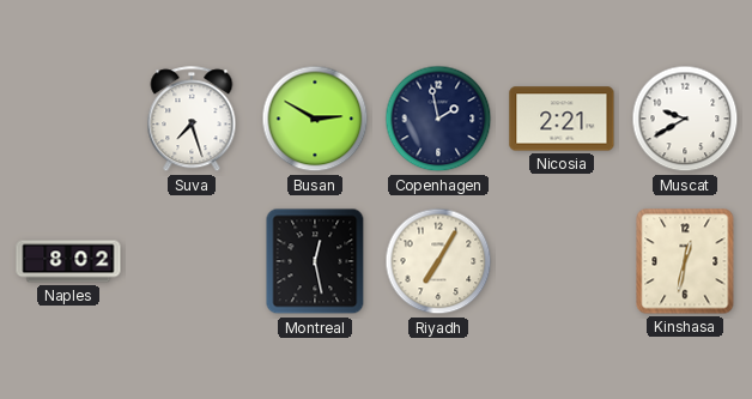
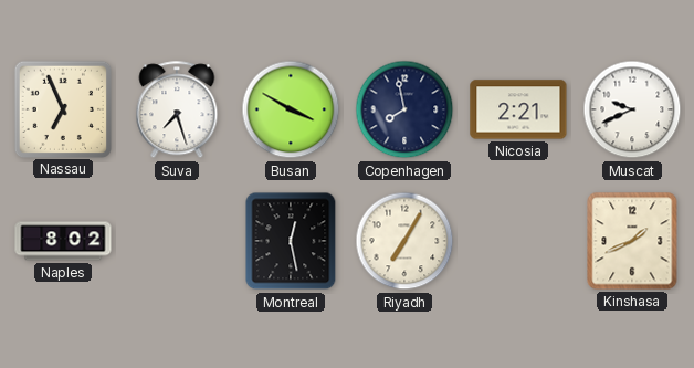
Nassau: none -> 6:56 (62, 108)
Busan: 2:50 -> 3:50 (291, 109)
Copenhagen: 1:58 -> 7:58 (404, 109)
Muscat: 9:40 -> 9:41 (632, 109)
Kinshasa: 12:32 -> 1:41 (632, 241)
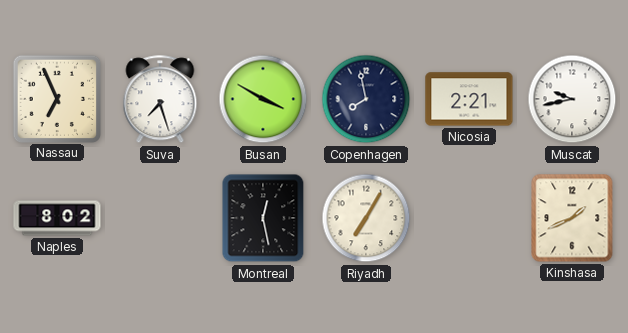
Muscat: 9:41 -> 9:43 (572, 99)
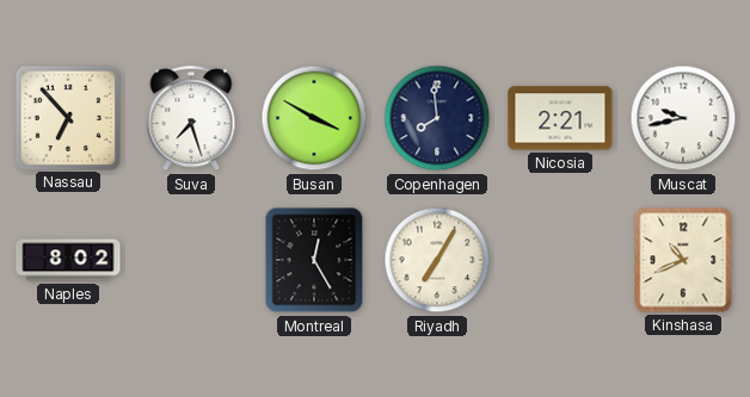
Nassau: 6:56 -> 6:53 (67, 117)
Copenhagen: 7:58 -> 7:59 (437, 118)
Montreal: 12:28 -> 12:25 (314, 260)
Kinshasa: 1:41 -> 10:41 (683, 260)
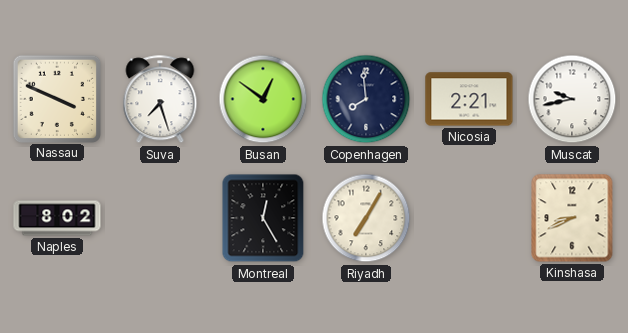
Nassau: 6:53 -> 3:49 (56, 98)
Busan: 3:50 -> 12:51 (263, 99)
Kinshasa: 10:41 -> 8:41 (572, 218)
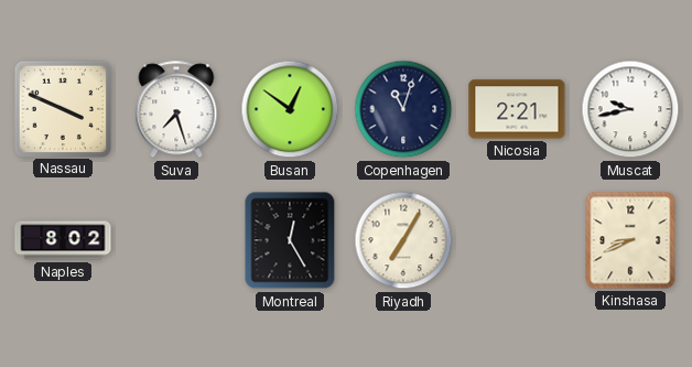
Copenhagen: 7:59 -> 11:03 (403, 109)
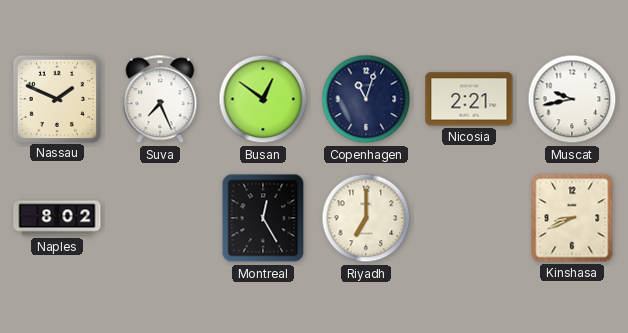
Nassau: 3:49 -> 1:49 (56, 98)
Suva: 7:27 -> 7:26 (160, 100)
Riyadh: 7:05 -> 7:00 (366, 218)
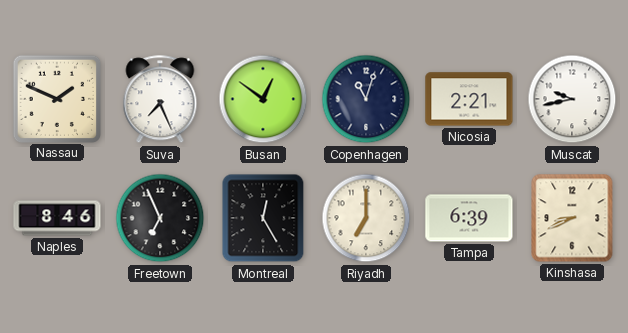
Naples: 8:02 -> 8:46 (57, 218)
Freetown: none -> 6:56 (160, 218)
Tampa: none -> 6:39 (469, 218)
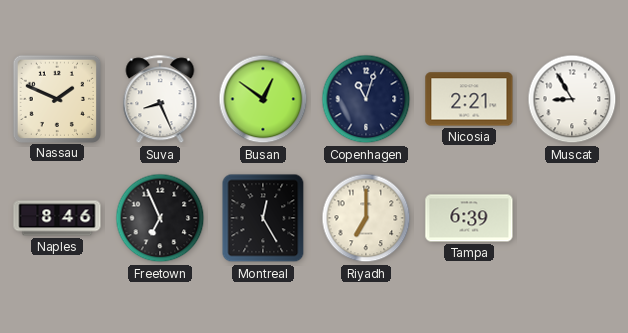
Suva: 7:26 -> 8:26 (160, 100)
Muscat: 9:43 -> 8:55 (572, 99)
Kinshasa: 8:41 -> none (572, 218)
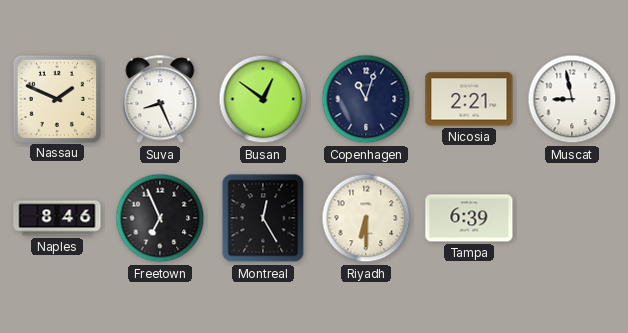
Muscat: 8:55 -> 8:58 (572, 99)
Riyadh: 7:00 -> 6:30 (366, 218)
